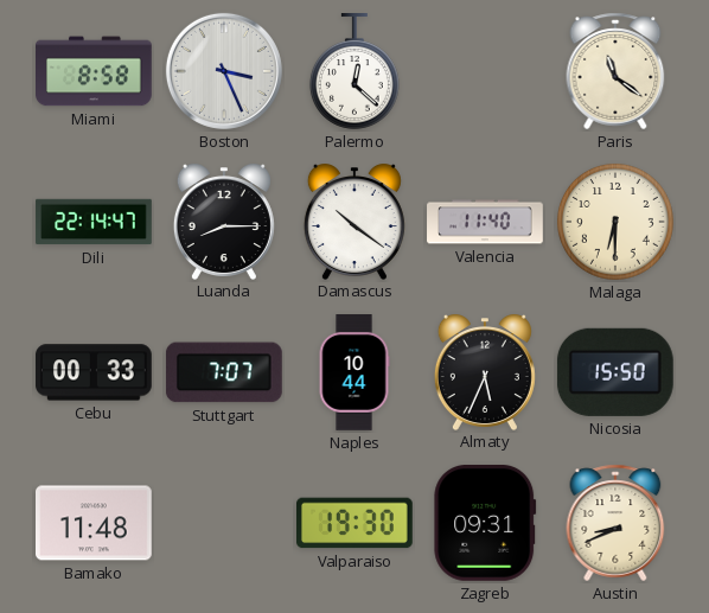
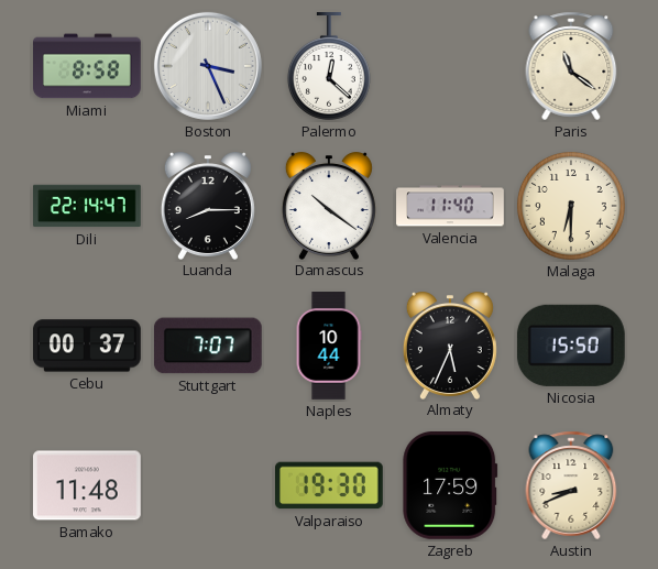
Cebu: 00:33 -> 00:37 (88, 346)
Zagreb: 09:31 -> 17:59 (450, 485)
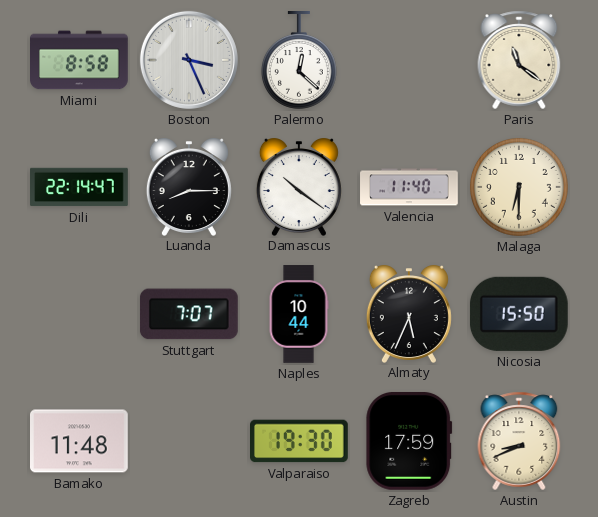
Cebu: 00:37 -> none (88, 346)
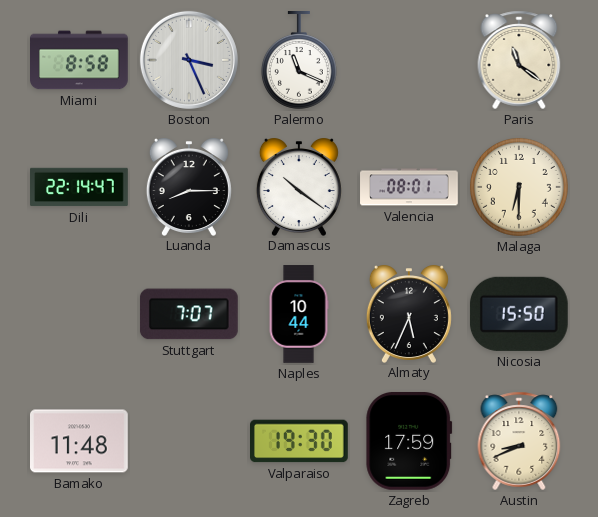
Palermo: 12:22 -> 11:19 (299, 61)
Valencia: 11:40 -> 08:01 (409, 187)
